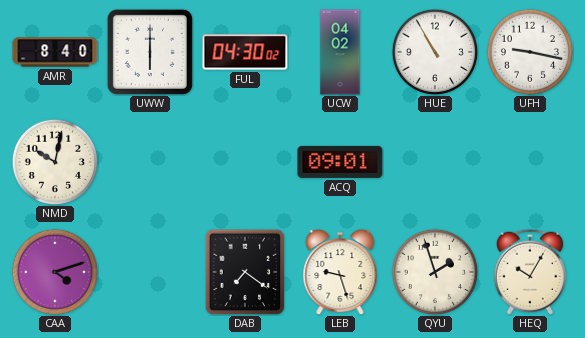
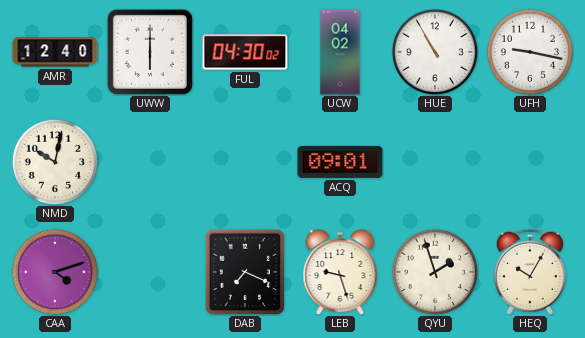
AMR: 8:40 -> 12:40 (55, 52)
DAB: 7:21 -> 7:19 (245, 272)
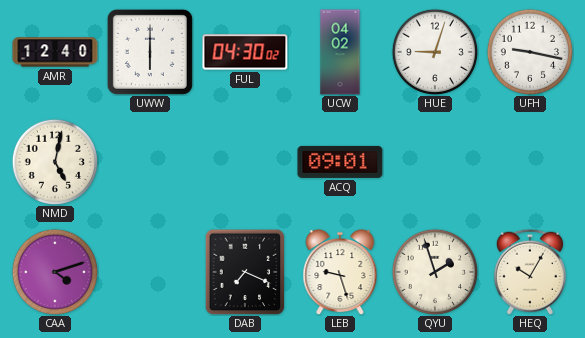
HUE: 10:55 -> 9:03 (434, 51)
NMD: 10:02 -> 5:02 (54, 161)
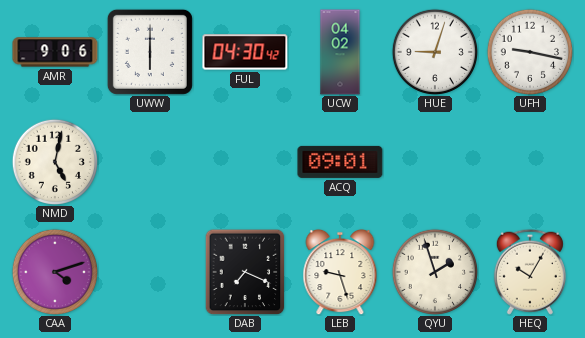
AMR: 12:40 -> 9:06 (55, 52)
FUL: 04:30:02 -> 04:30:42 (245, 52)
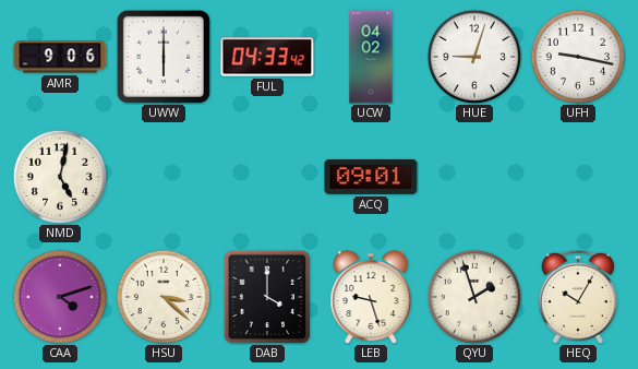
FUL: 04:30 -> 04:33 (267, 57)
HSU: none -> 3:22 (162, 296)
DAB: 7:19 -> 4:00 (267, 297)
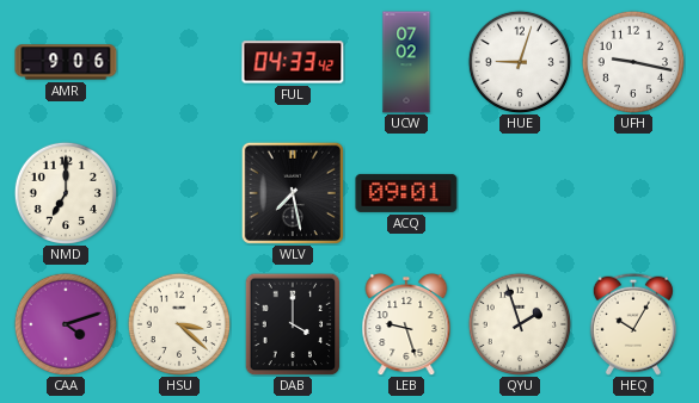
UWW: 6:00 -> none (164, 57)
UCW: 04:02 -> 07:02 (406, 62)
NMD: 5:02 -> 7:00 (65, 192)
WLV: none -> 7:28 (293, 193)
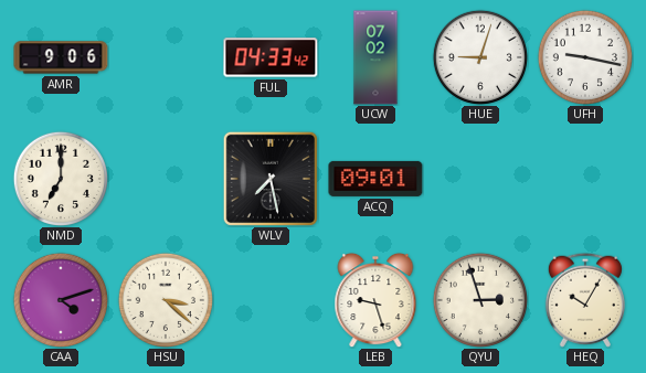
DAB: 4:00 -> none (293, 324)
QYU: 1:57 -> 2:57 (479, 299)
